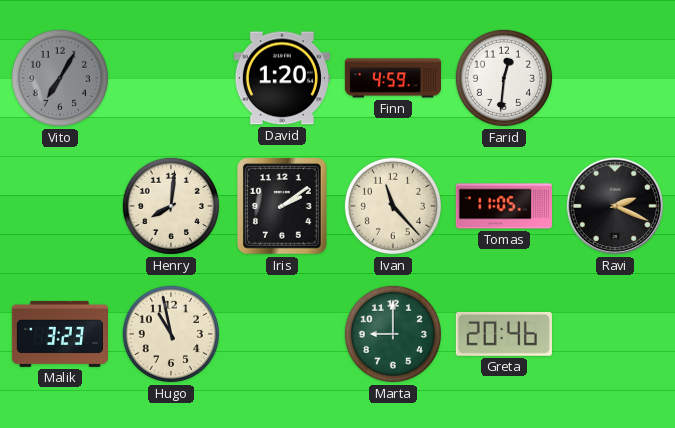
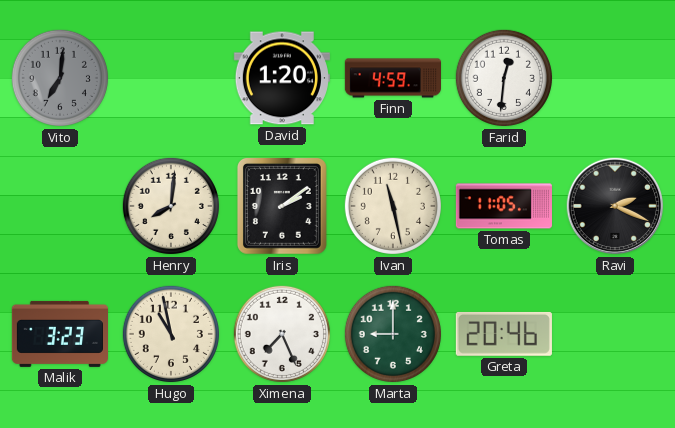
Vito: 7:05 -> 7:01 (60, 78)
Ivan: 11:23 -> 11:28 (393, 206)
Ximena: none -> 7:26 (282, 334)
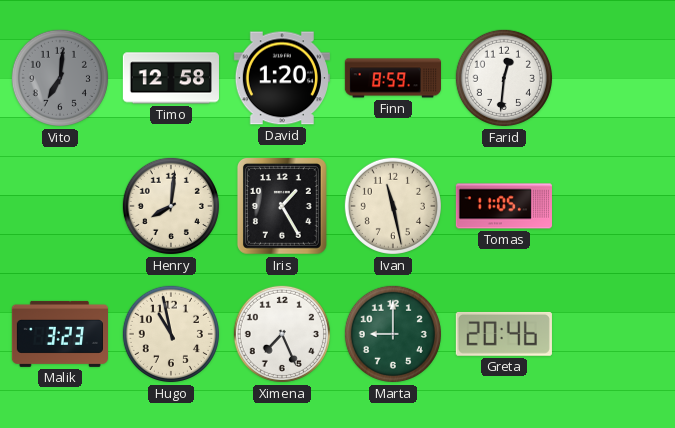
Timo: none -> 12:58 (171, 78)
Finn: 4:59 -> 8:59 (392, 78)
Iris: 2:09 -> 1:25 (282, 206)
Ravi: 2:19 -> none (615, 206)
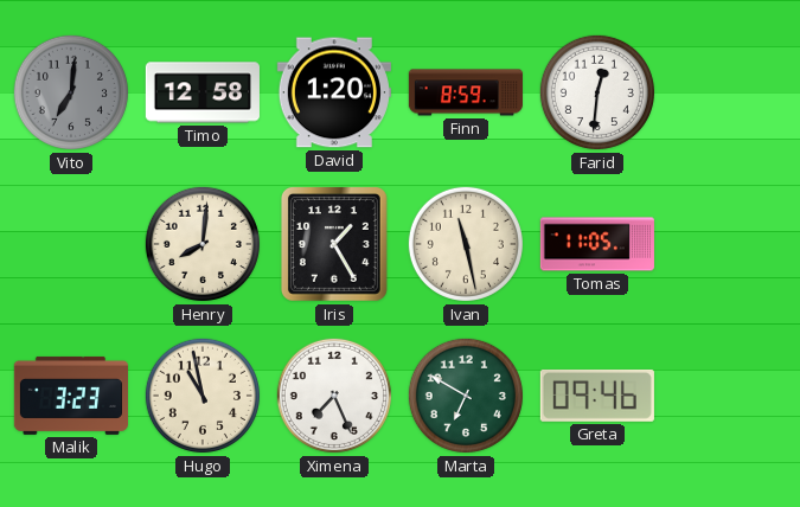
Marta: 9:00 -> 6:50 (466, 396)
Greta: 20:46 -> 09:46 (597, 396)
